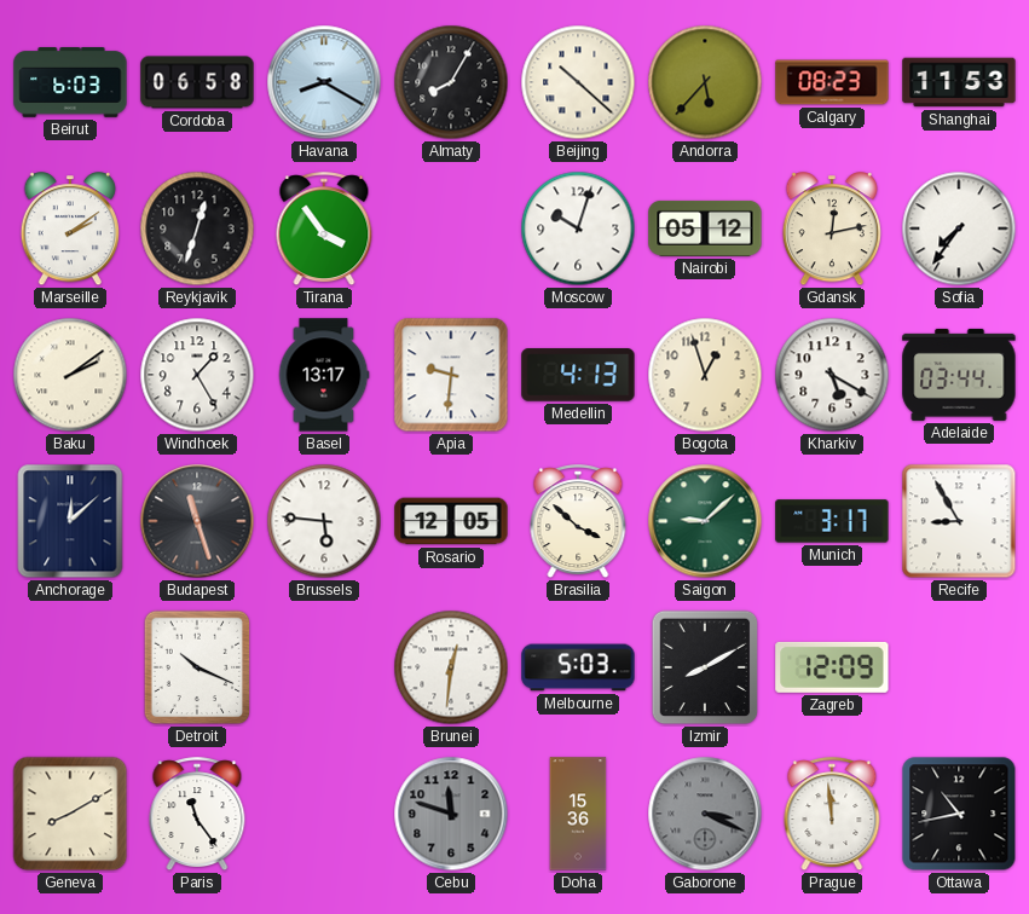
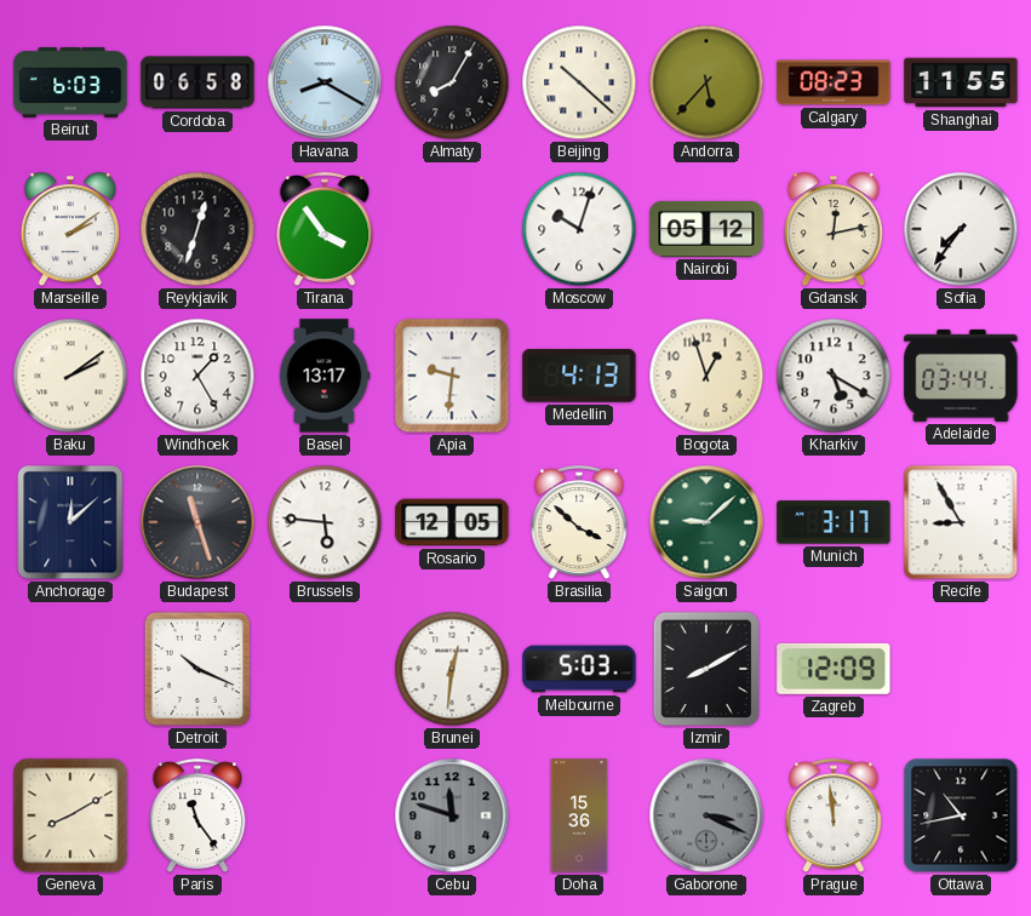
Shanghai: 11:53 -> 11:55 (961, 82)
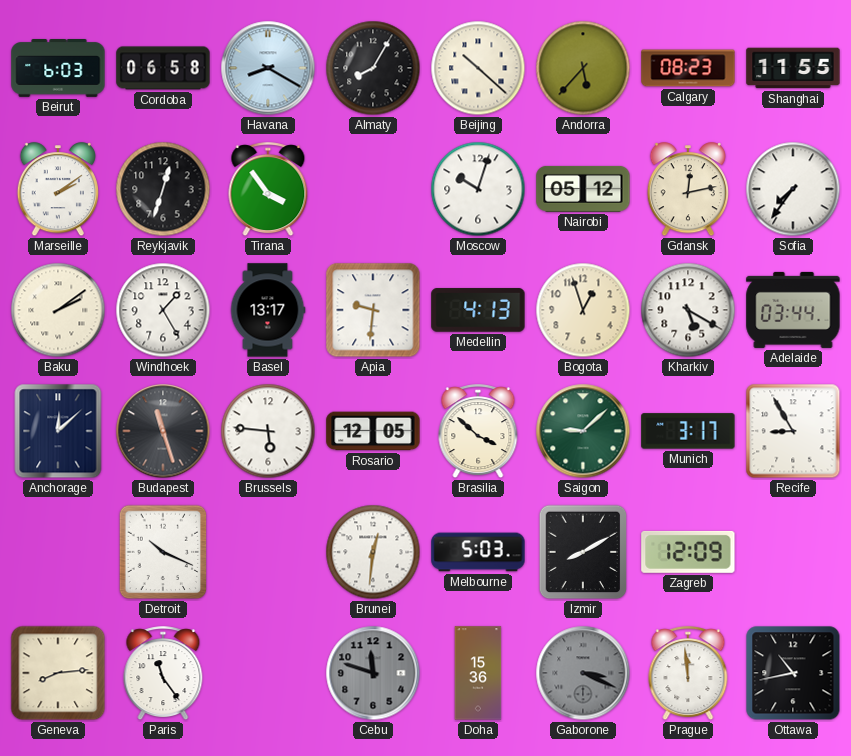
Geneva: 8:10 -> 8:14 (58, 673)
